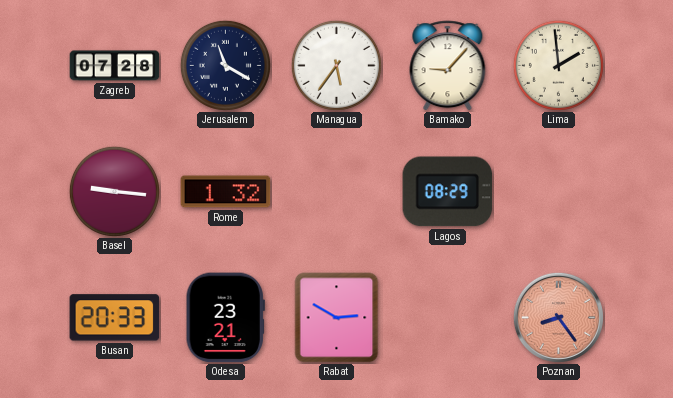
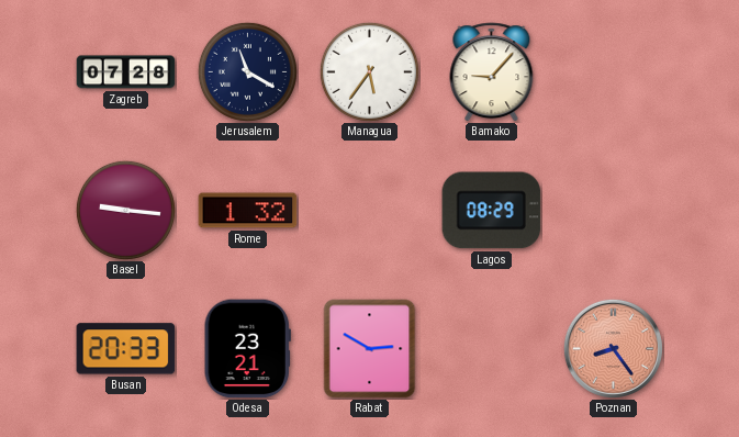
Lima: 1:59 -> none (558, 65)
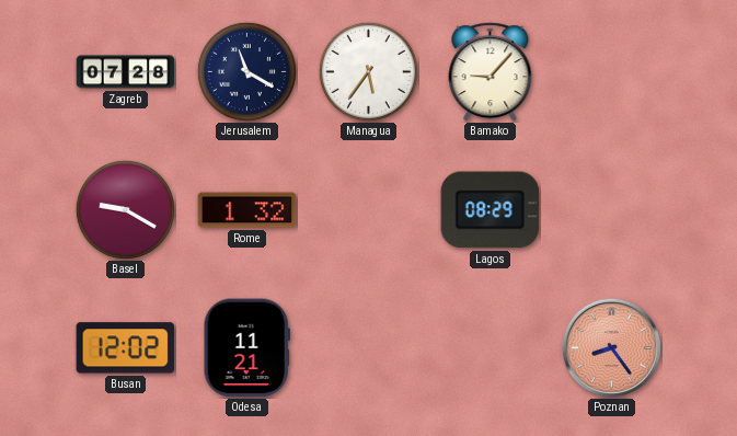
Basel: 9:16 -> 9:20 (125, 209)
Busan: 20:33 -> 12:02 (126, 348)
Odesa: 23:21 -> 11:21 (246, 348)
Rabat: 2:50 -> none (370, 349)
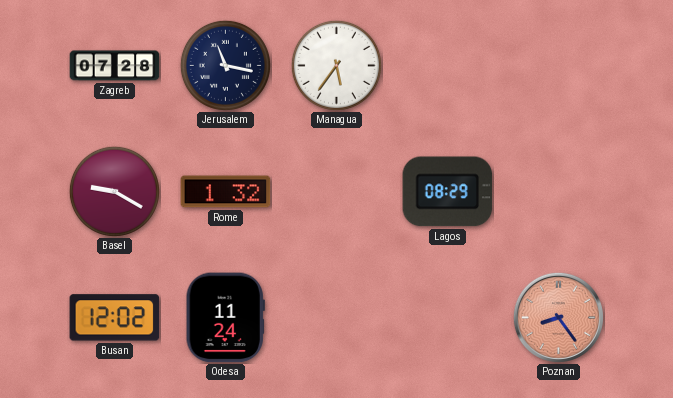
Jerusalem: 11:20 -> 11:17 (225, 65)
Bamako: 9:07 -> none (491, 72)
Odesa: 11:21 -> 11:24 (225, 318)
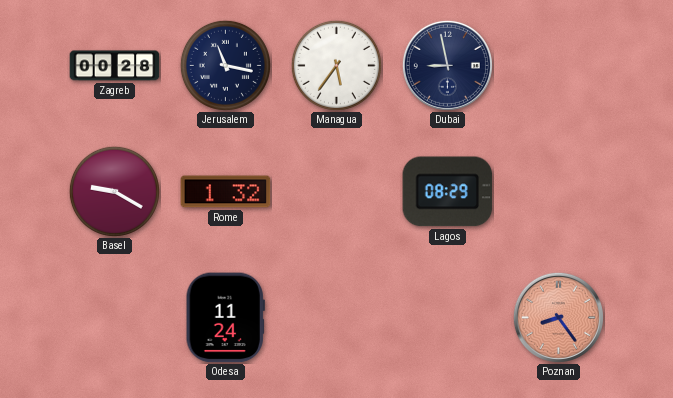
Zagreb: 07:28 -> 00:28 (115, 66)
Dubai: none -> 8:58 (447, 65)
Busan: 12:02 -> none (115, 318)
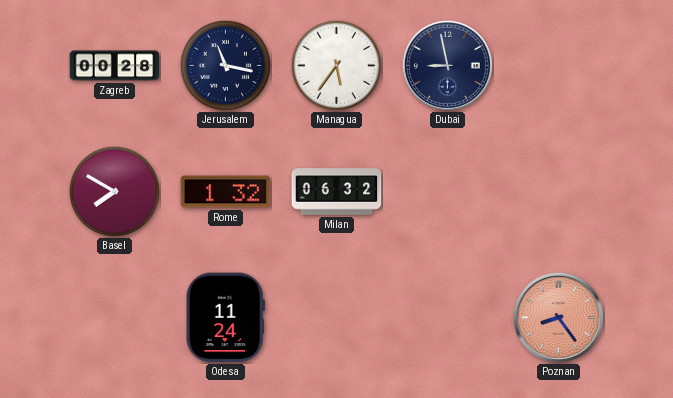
Basel: 9:20 -> 7:50 (114, 191)
Milan: none -> 06:32 (337, 192)
Lagos: 08:29 -> none (448, 192)
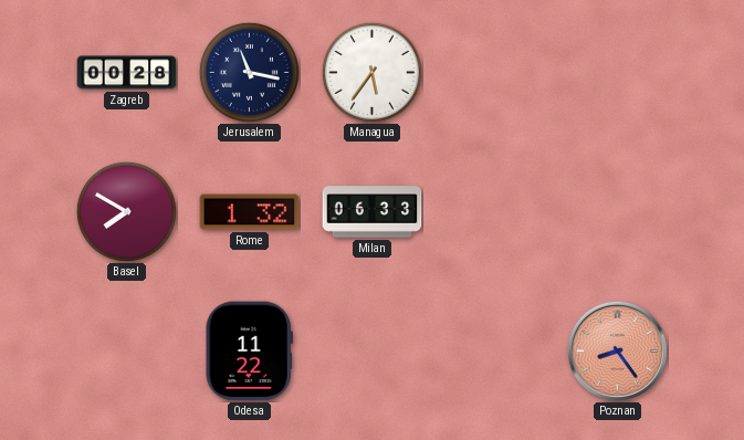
Dubai: 8:58 -> none (447, 65)
Milan: 06:32 -> 06:33 (373, 212)
Odesa: 11:24 -> 11:22 (249, 352)
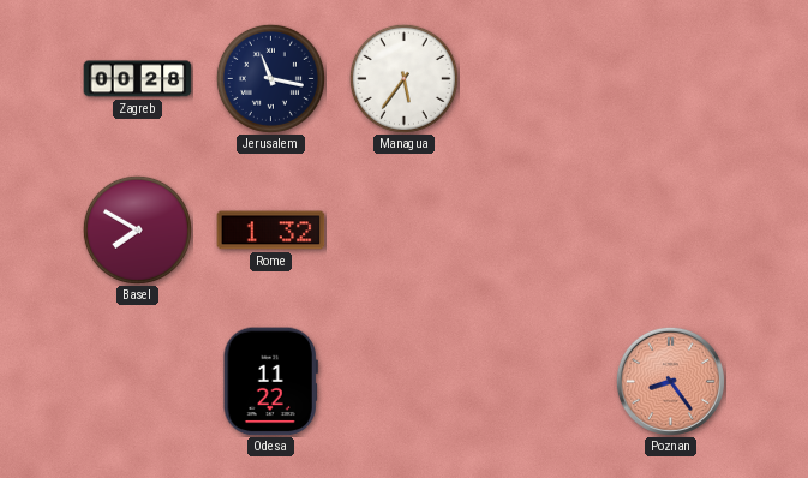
Milan: 06:33 -> none (373, 212)
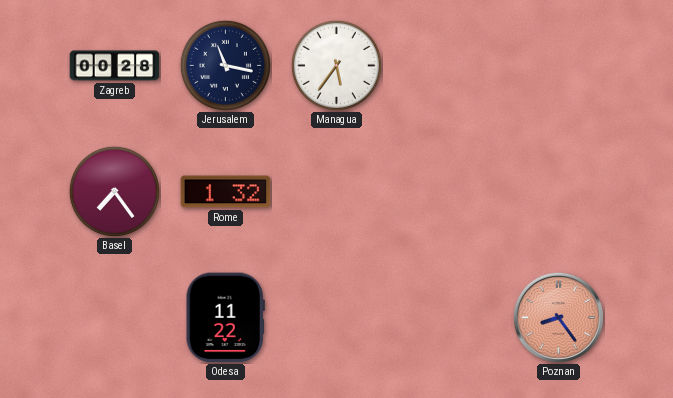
Basel: 7:50 -> 7:24 (114, 191)
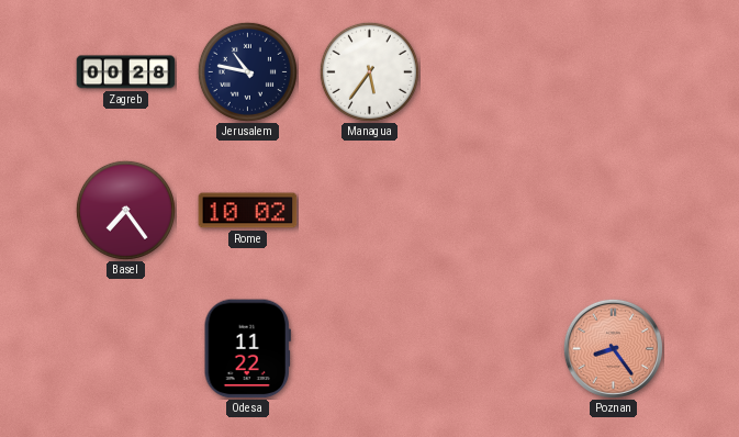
Jerusalem: 11:17 -> 10:47 (247, 71)
Rome: 1:32 -> 10:02 (248, 211)
